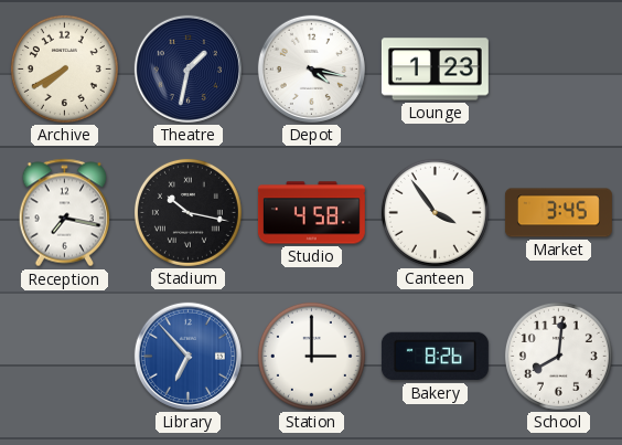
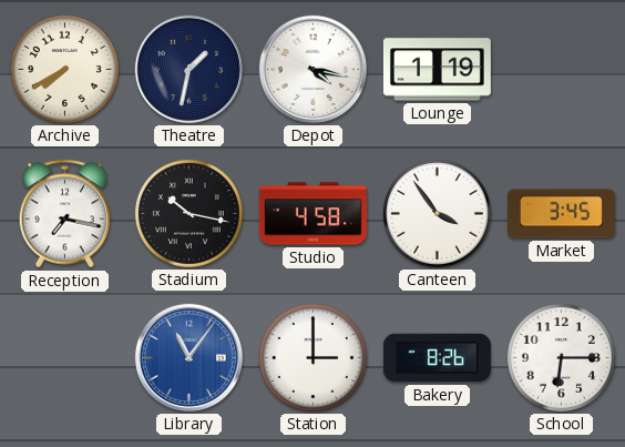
Lounge: 1:23 -> 1:19 (437, 70)
Library: 6:53 -> 11:06 (188, 357)
School: 8:01 -> 6:15 (561, 357)
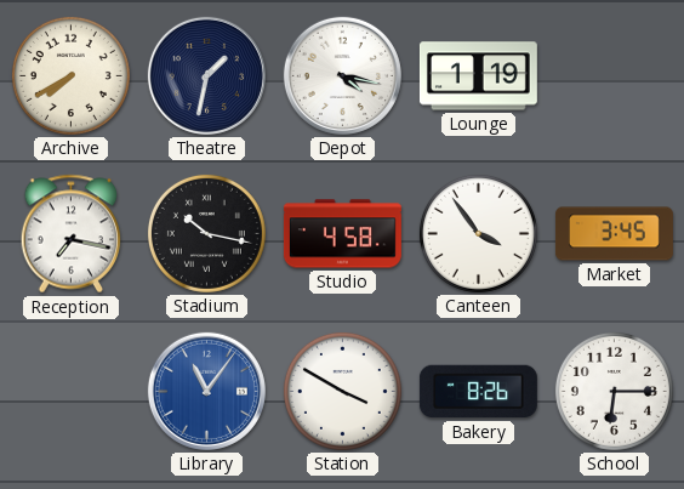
Station: 3:00 -> 3:50 (342, 391)
